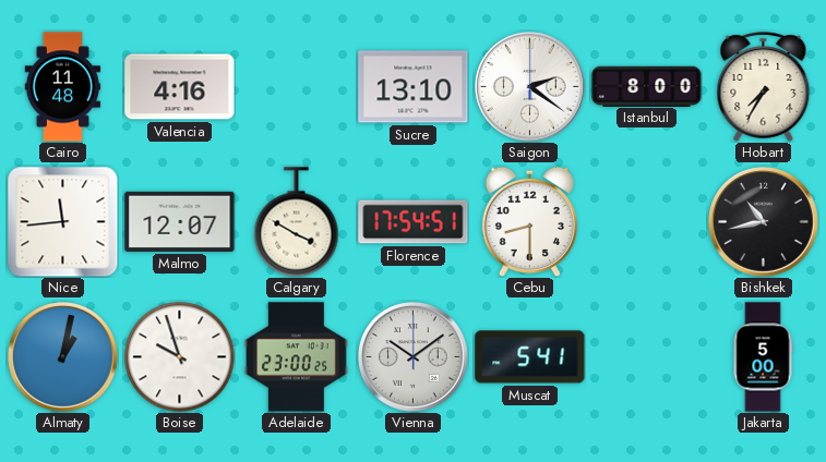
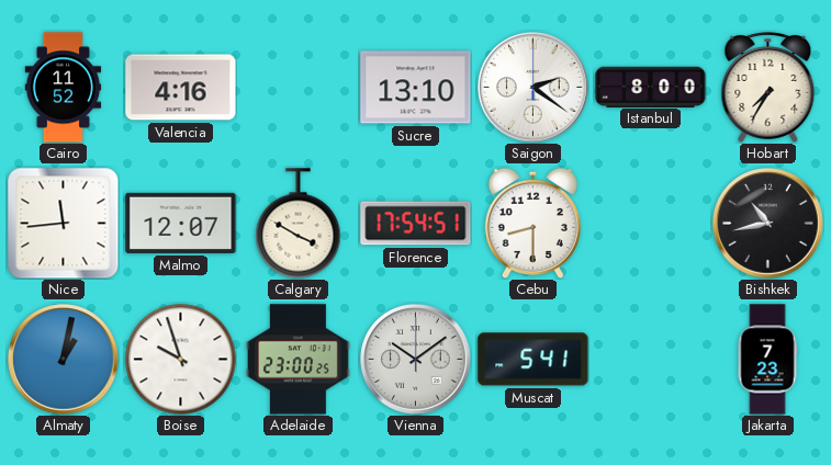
Cairo: 11:48 -> 11:52 (64, 88)
Jakarta: 5:00 -> 7:23 (767, 360)
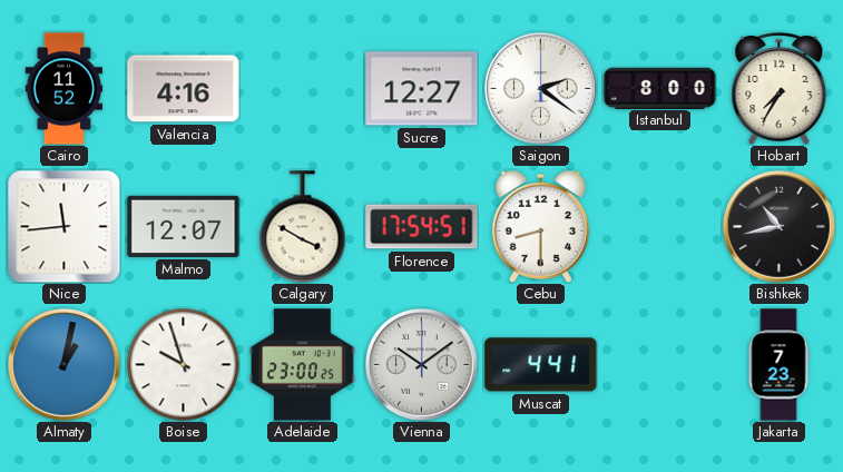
Sucre: 13:10 -> 12:27 (422, 89)
Muscat: 5:41 -> 4:41 (541, 365)
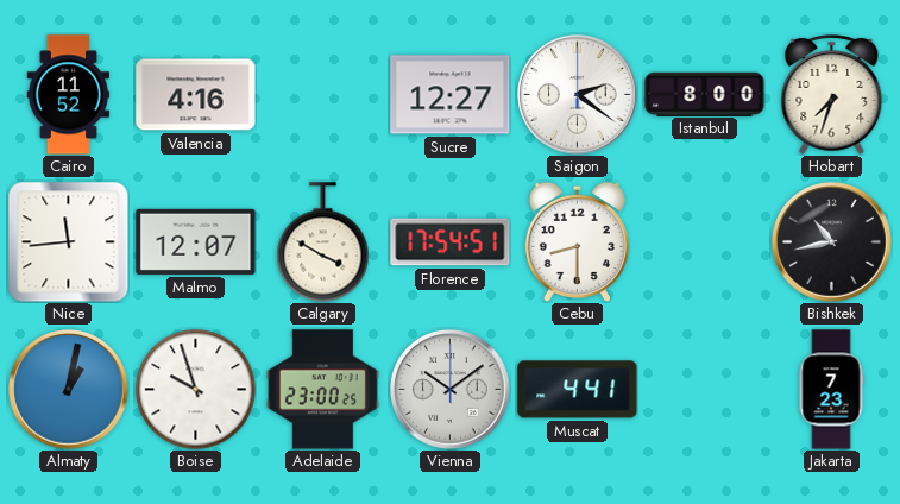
Hobart: 7:35 -> 7:33 (832, 95)
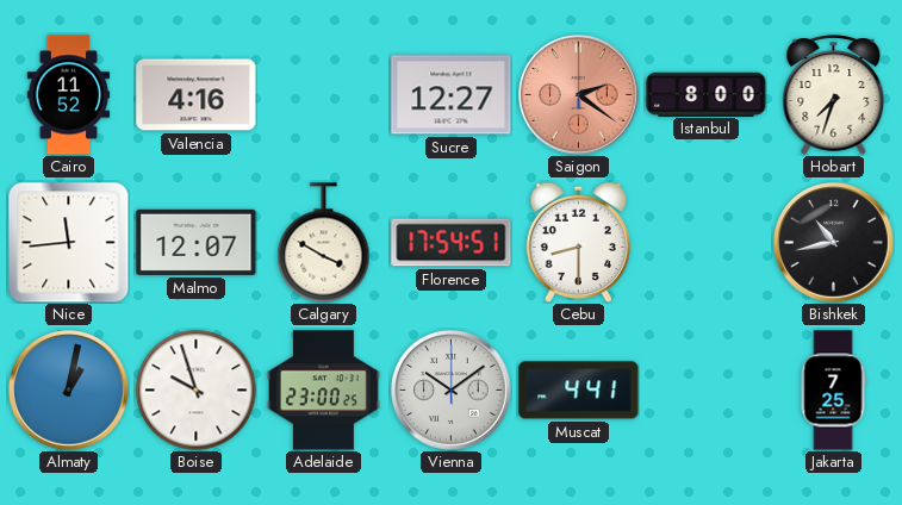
Saigon dial: white -> salmon (579, 95)
Jakarta: 7:23 -> 7:25 (833, 391)
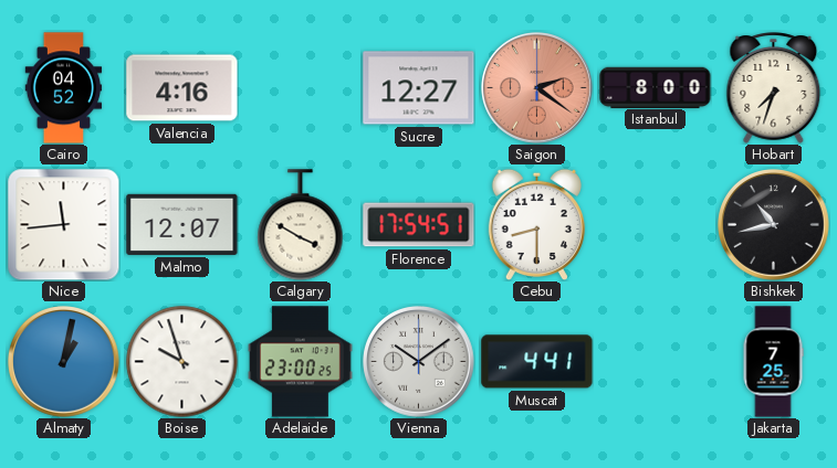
Cairo: 11:52 -> 04:52 (64, 88)
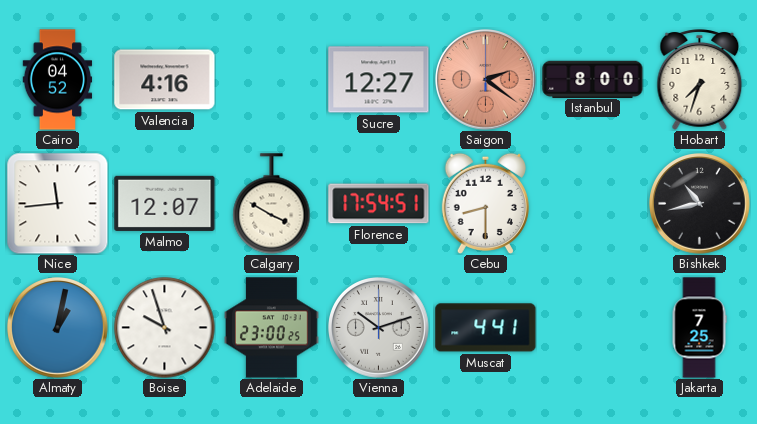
Vienna: 10:09 -> 10:12 (379, 328)
